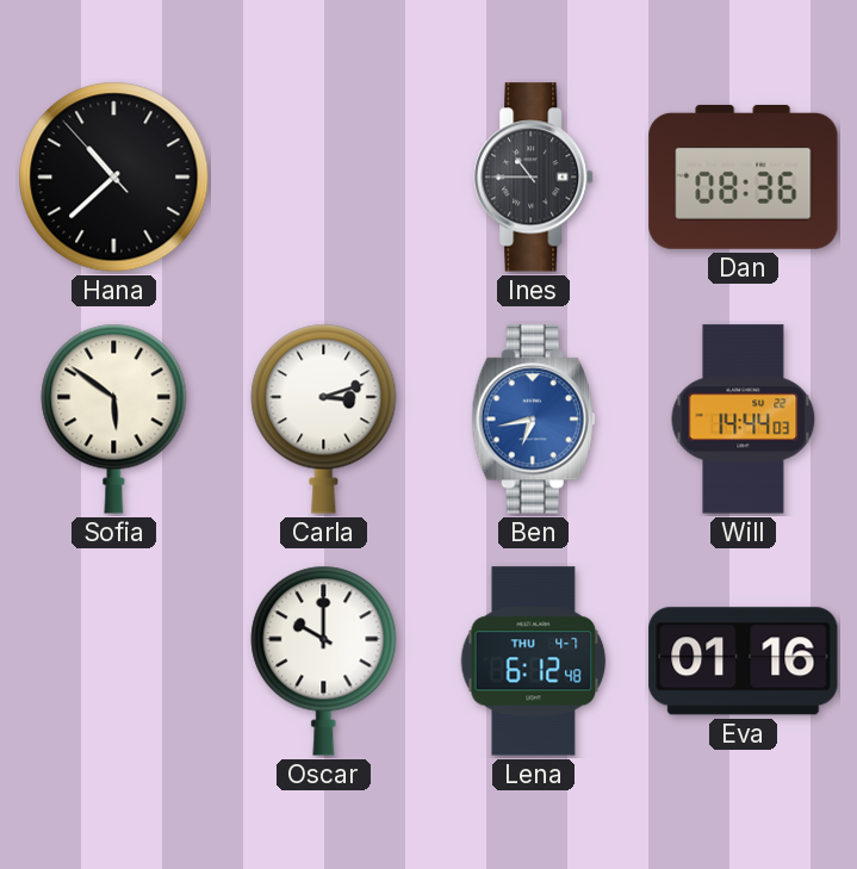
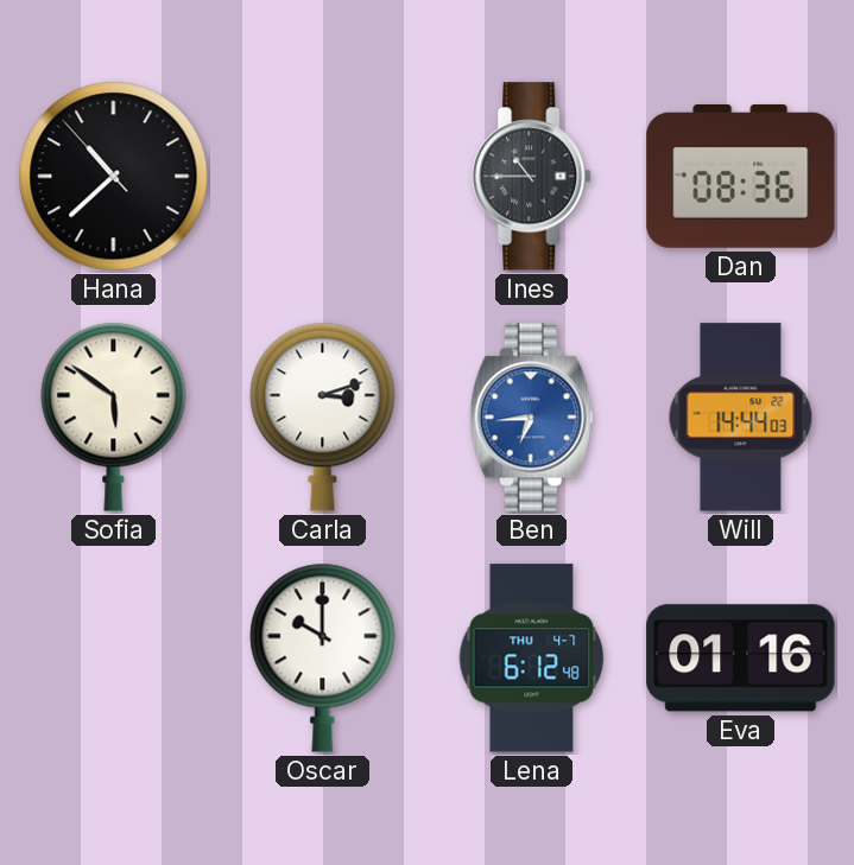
Ben: 6:43 -> 6:44 (531, 418)
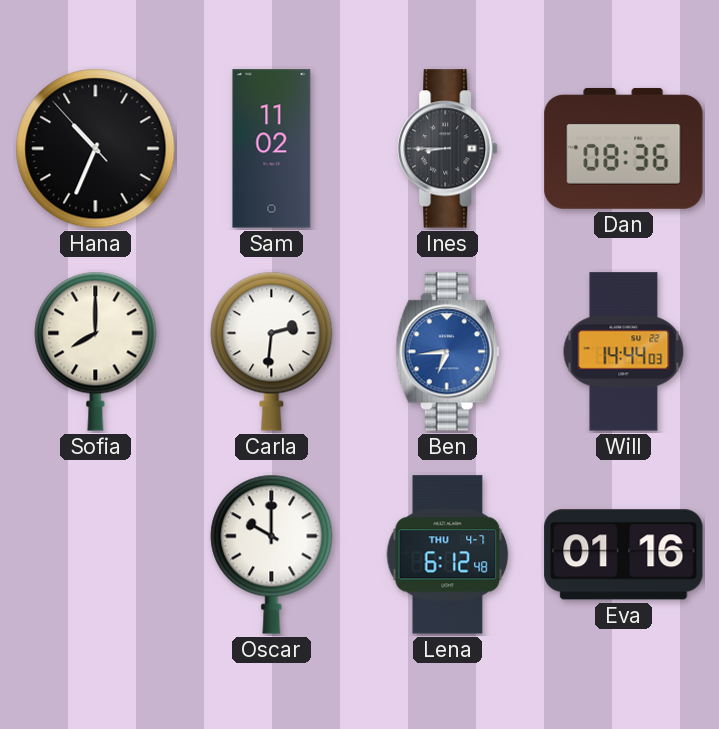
Hana: 10:37 -> 10:33 (96, 149)
Sam: none -> 11:02 (272, 149)
Ines: 10:45 -> 8:45 (448, 149)
Sofia: 5:51 -> 8:00 (96, 351)
Carla: 3:12 -> 2:31 (272, 351)
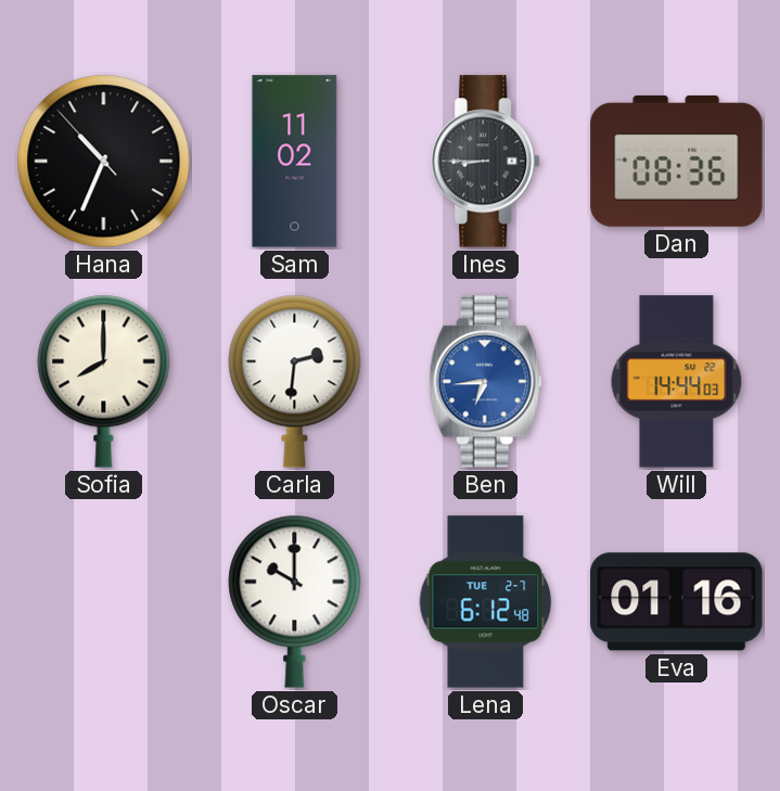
Lena date: THU 4-7 -> TUE 2-7 (486, 602)
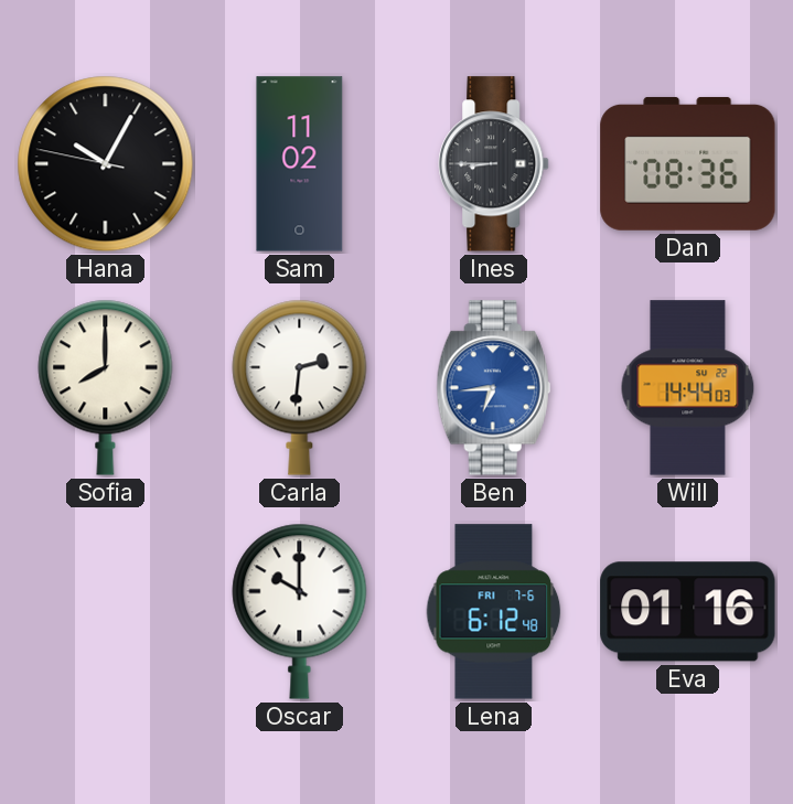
Hana: 10:33 -> 10:04 (106, 164)
Lena date: TUE 2-7 -> FRI 7-6 (494, 612)
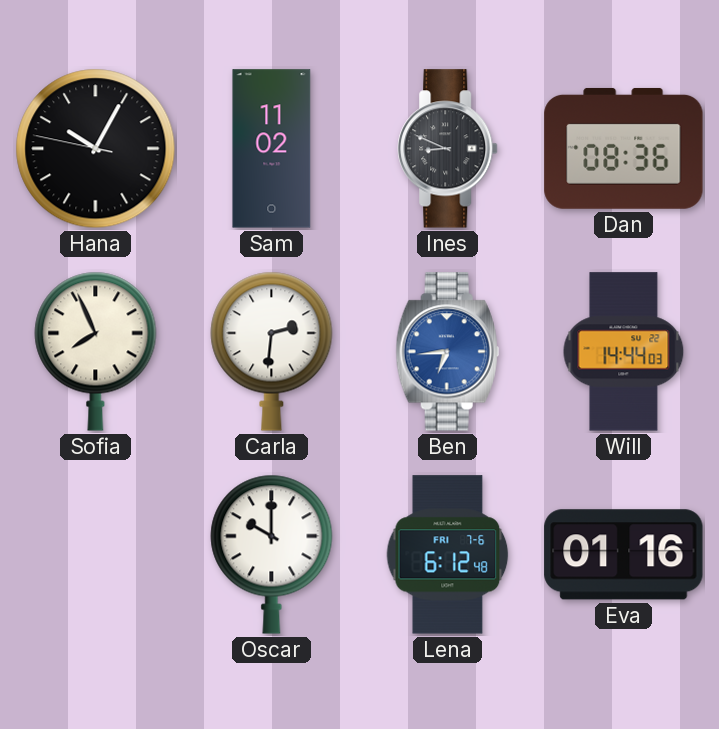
Ines: 8:45 -> 8:49 (448, 149)
Sofia: 8:00 -> 7:56 (96, 351)
